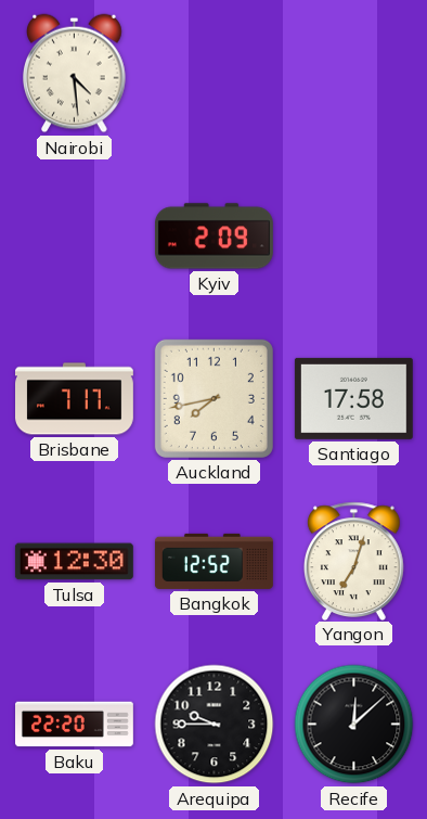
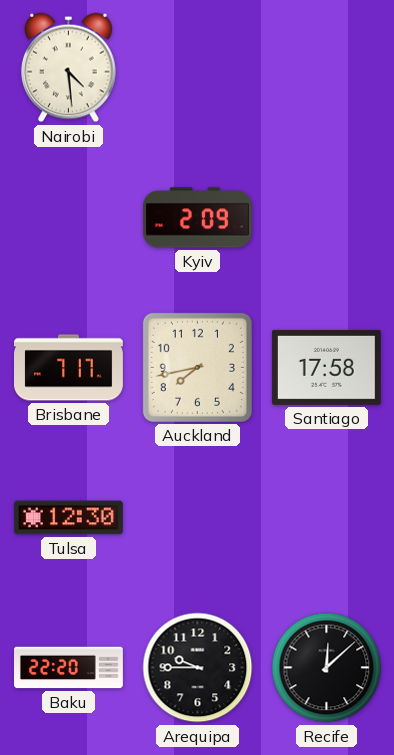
Bangkok: 12:52 -> none (214, 561)
Yangon: 7:03 -> none (354, 561)
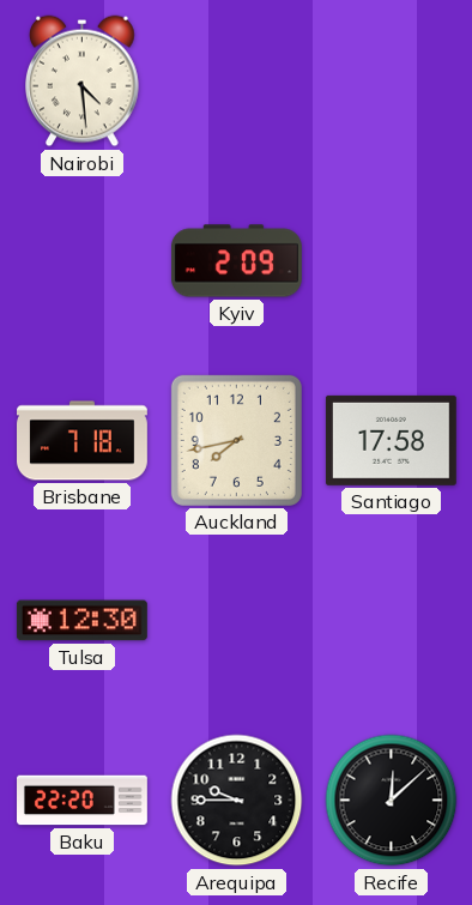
Brisbane: 7:17 -> 7:18 (83, 441)
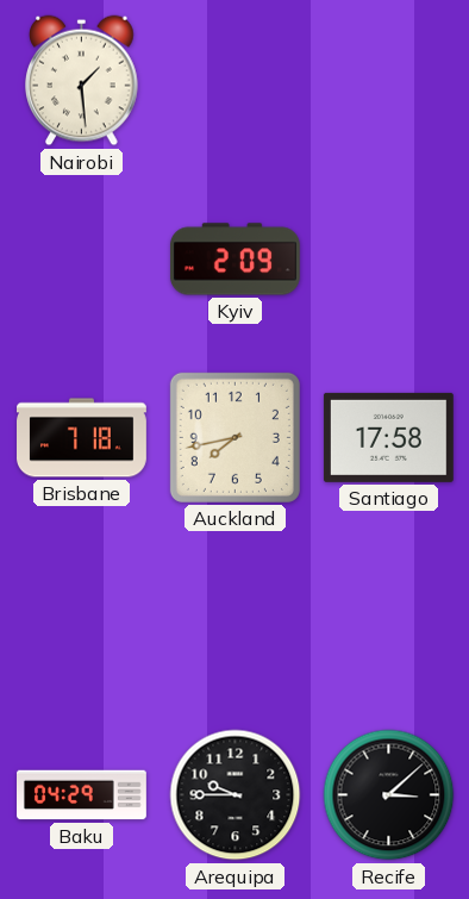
Nairobi: 4:29 -> 1:29 (82, 81)
Tulsa: 12:30 -> none (81, 621)
Baku: 22:20 -> 04:29 (82, 795)
Recife: 12:08 -> 3:08 (389, 795)
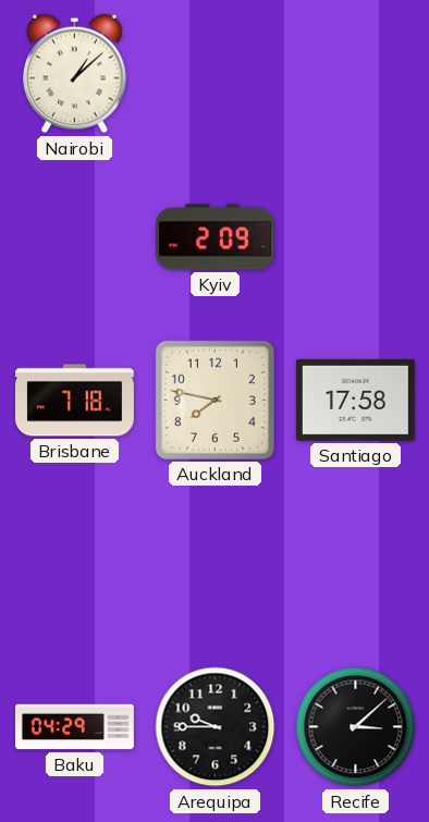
Nairobi: 1:29 -> 1:08 (75, 74)
Auckland: 7:43 -> 7:47 (214, 400)
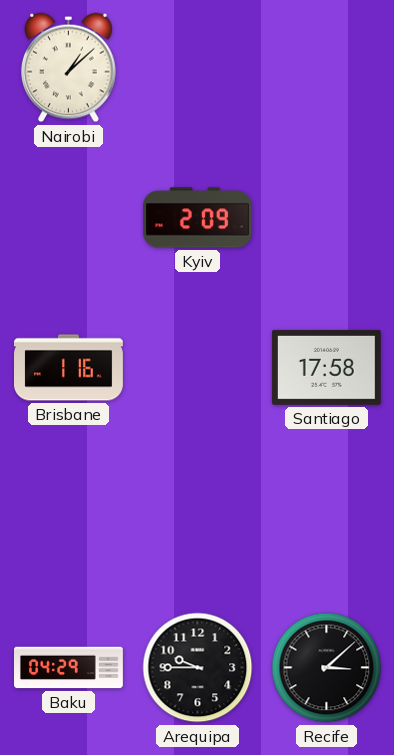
Brisbane: 7:18 -> 1:16 (69, 368)
Auckland: 7:47 -> none (214, 400)
